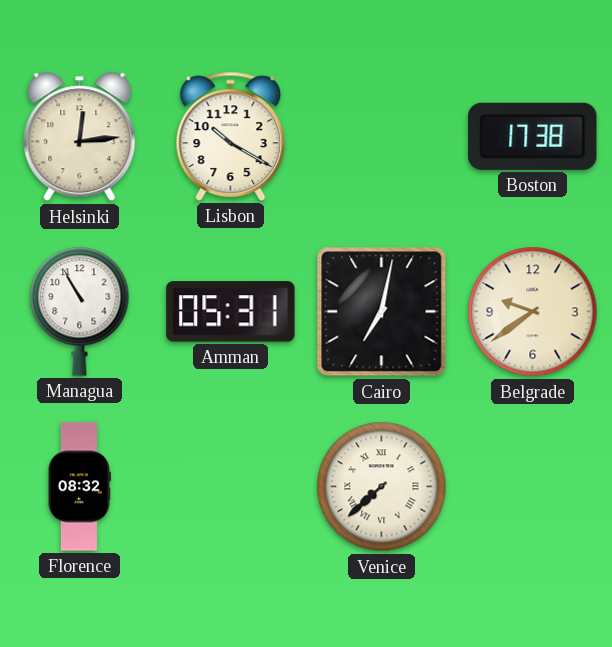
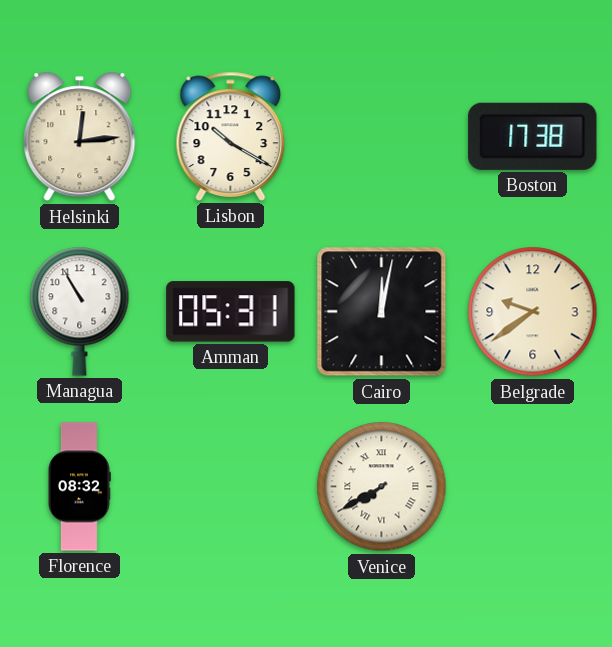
Cairo: 7:02 -> 12:02 (382, 312)
Venice: 7:38 -> 7:40 (382, 487)
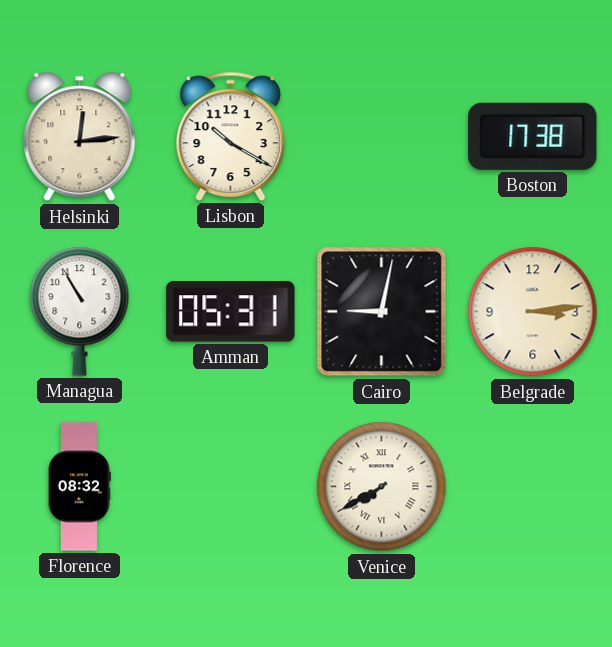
Cairo: 12:02 -> 9:02 (382, 312)
Belgrade: 9:39 -> 3:14 (533, 312)
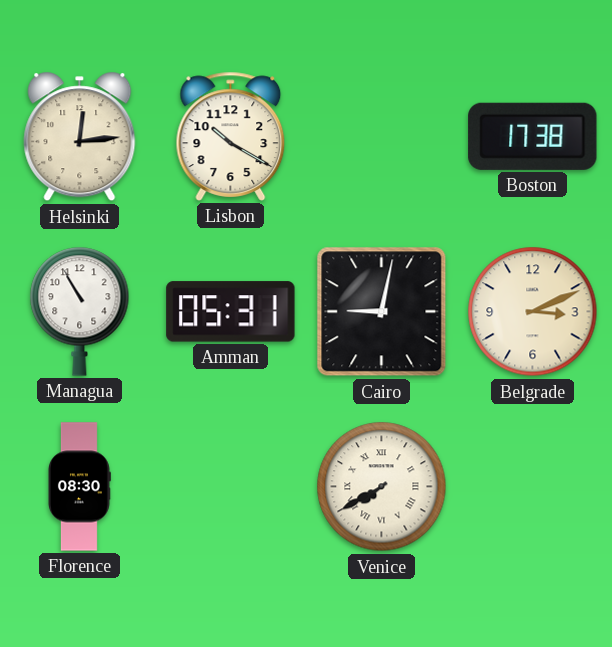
Belgrade: 3:14 -> 3:11 (533, 312)
Florence: 08:32 -> 08:30 (79, 487)
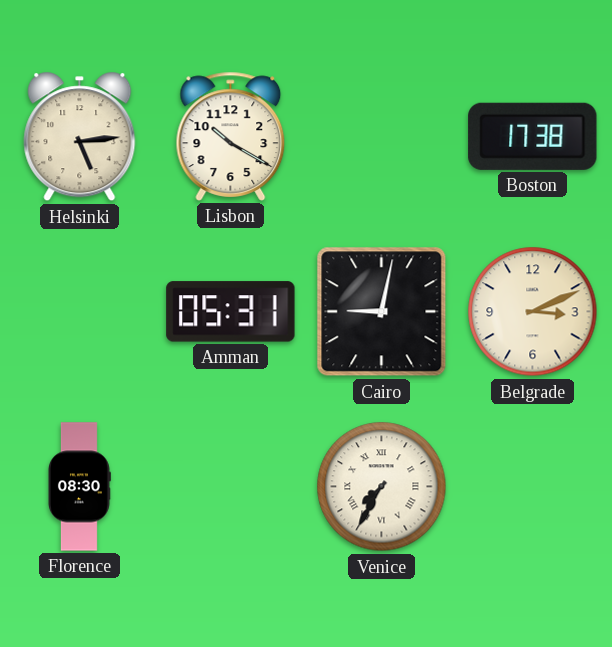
Helsinki: 12:14 -> 5:14 (80, 137)
Managua: 10:55 -> none (80, 311)
Venice: 7:40 -> 7:35 (382, 487)
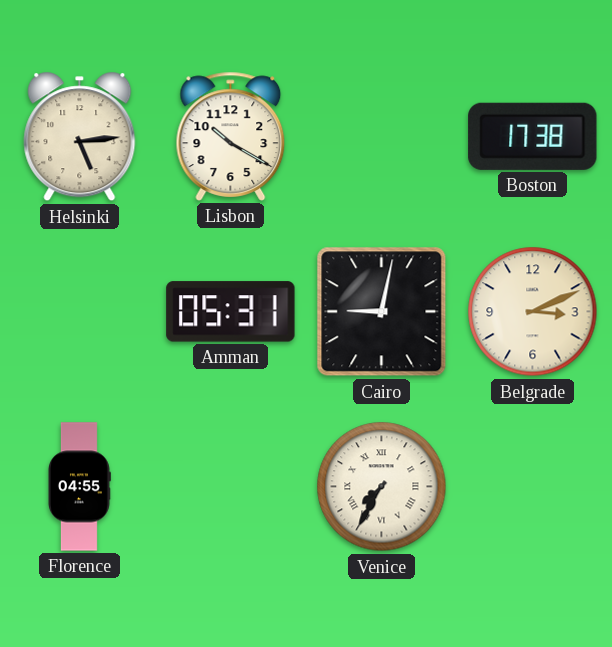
Florence: 08:30 -> 04:55 (79, 487)
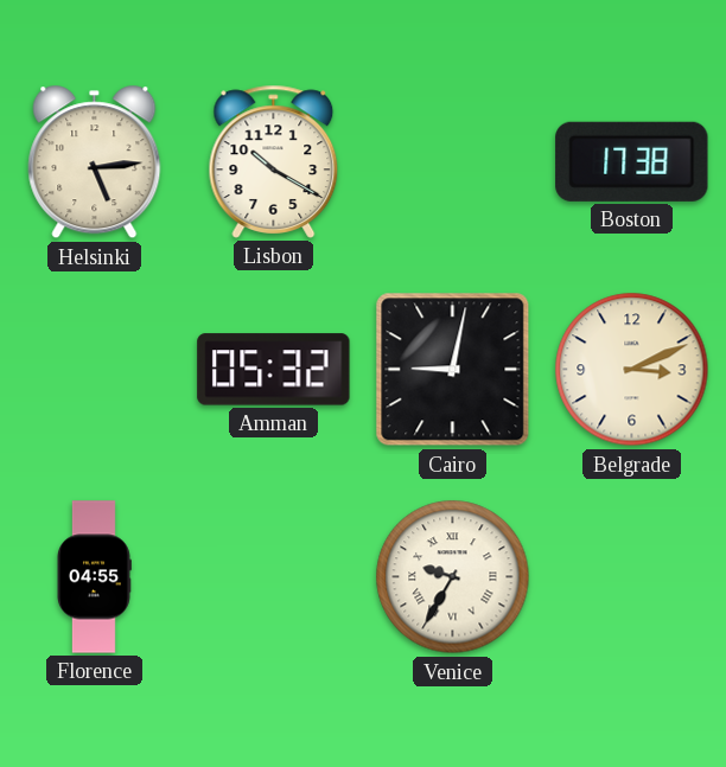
Amman: 05:31 -> 05:32 (274, 370)
Venice: 7:35 -> 9:35 (453, 577)
